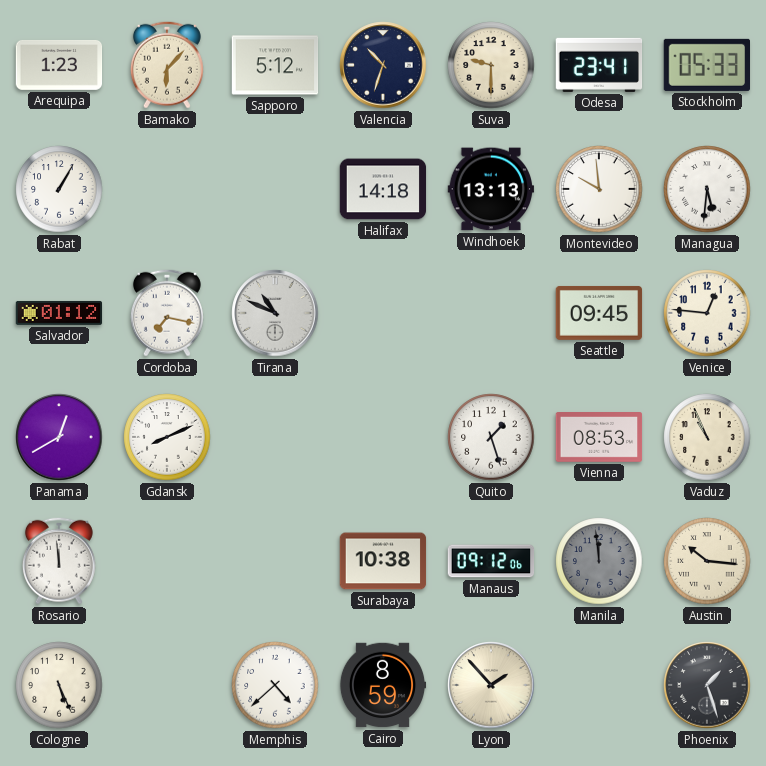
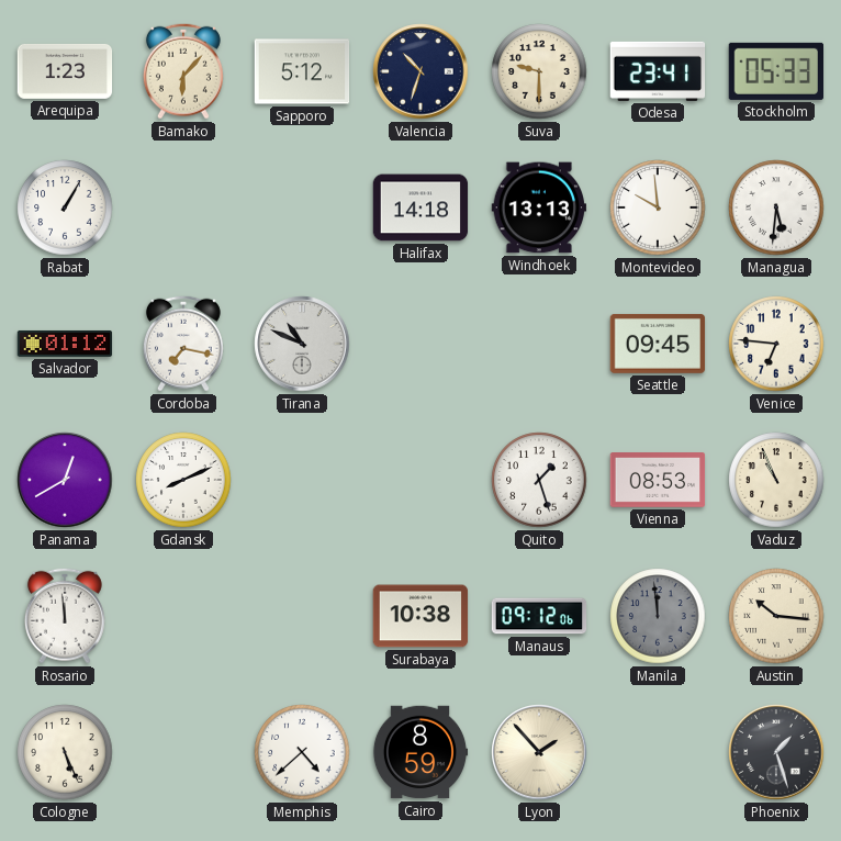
Venice: 12:46 -> 6:46 (776, 344)
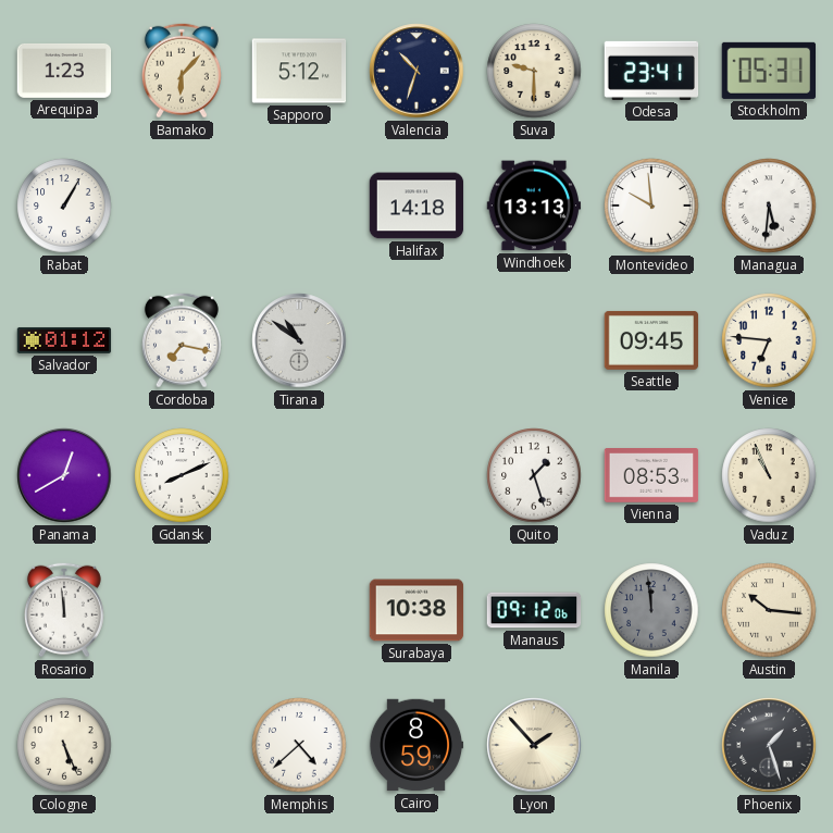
Stockholm: 05:33 -> 05:31 (768, 71)
Tirana: 10:49 -> 10:51 (299, 340)
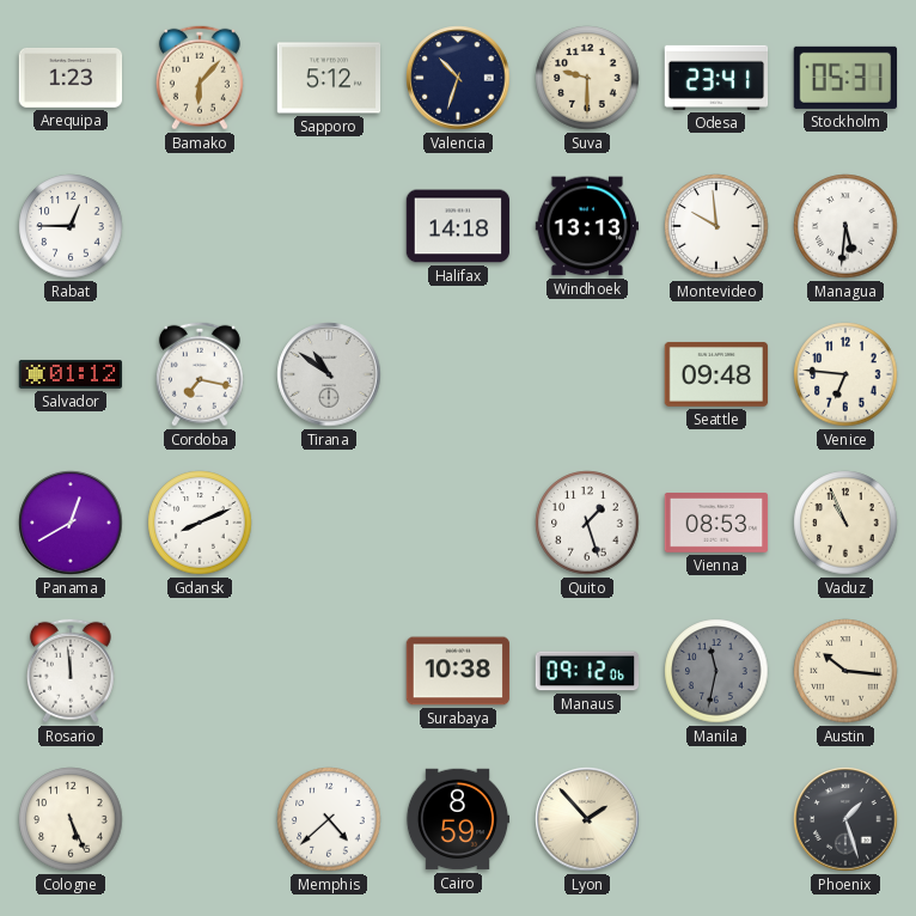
Rabat: 1:05 -> 12:45 (71, 226)
Seattle: 09:45 -> 09:48 (716, 374)
Manila: 11:59 -> 11:32 (716, 671)
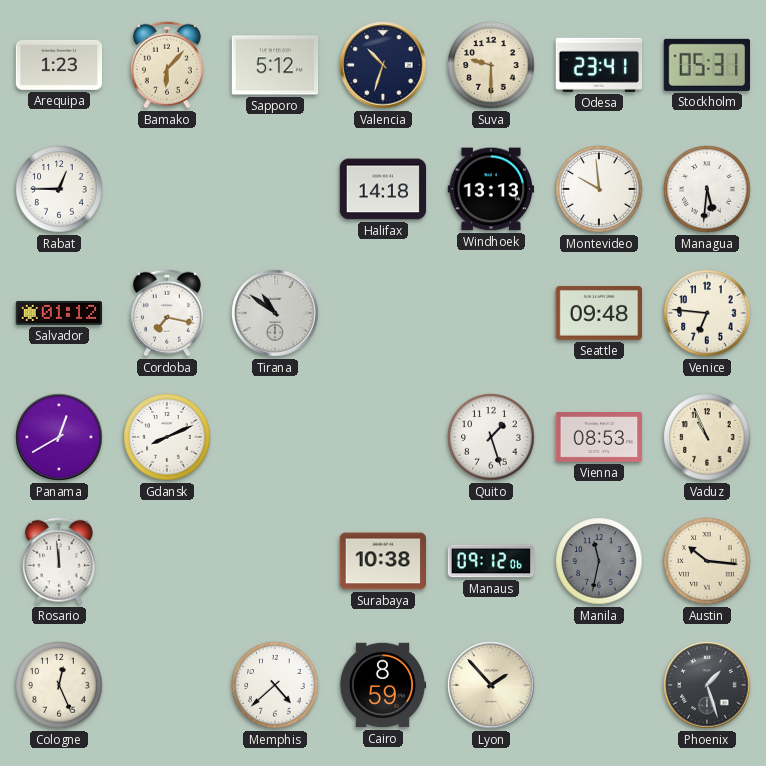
Cologne: 5:26 -> 12:26 (59, 685)
